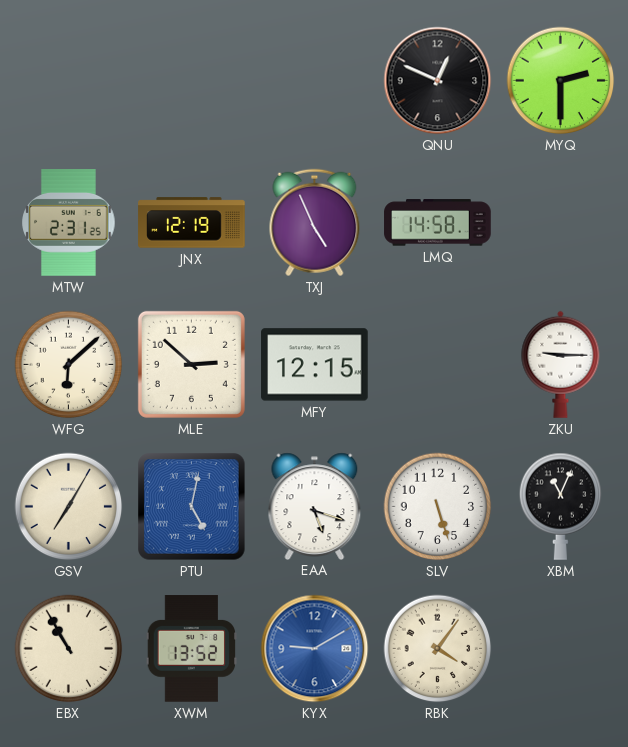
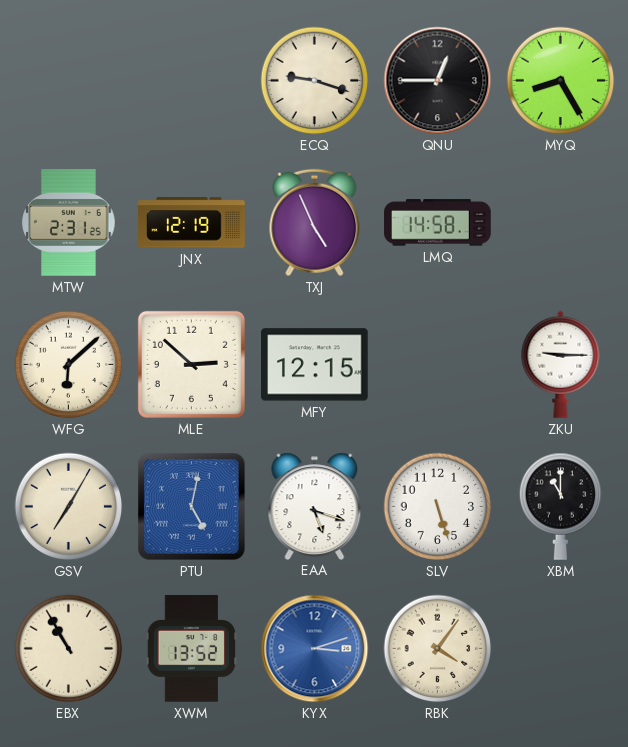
ECQ: none -> 9:18 (315, 81)
QNU: 12:49 -> 12:45 (438, 81)
MYQ: 2:30 -> 8:25 (561, 81)
XBM: 11:04 -> 11:00 (561, 506)
KYX: 9:10 -> 3:12 (315, 649)
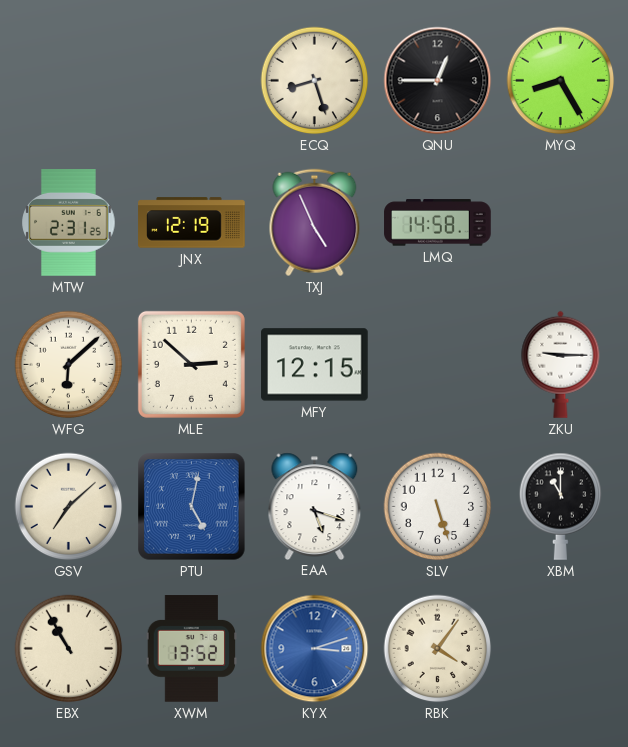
ECQ: 9:18 -> 8:27 (315, 81)
GSV: 7:05 -> 7:08 (69, 507)
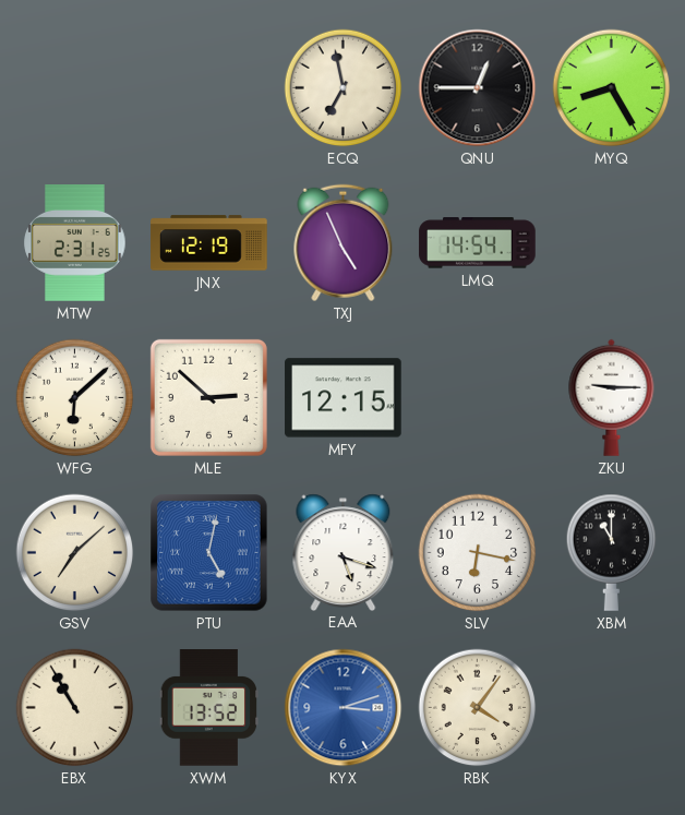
ECQ: 8:27 -> 6:58 (344, 88)
LMQ: 14:58 -> 14:54 (478, 243)
SLV: 5:27 -> 6:17 (478, 553)
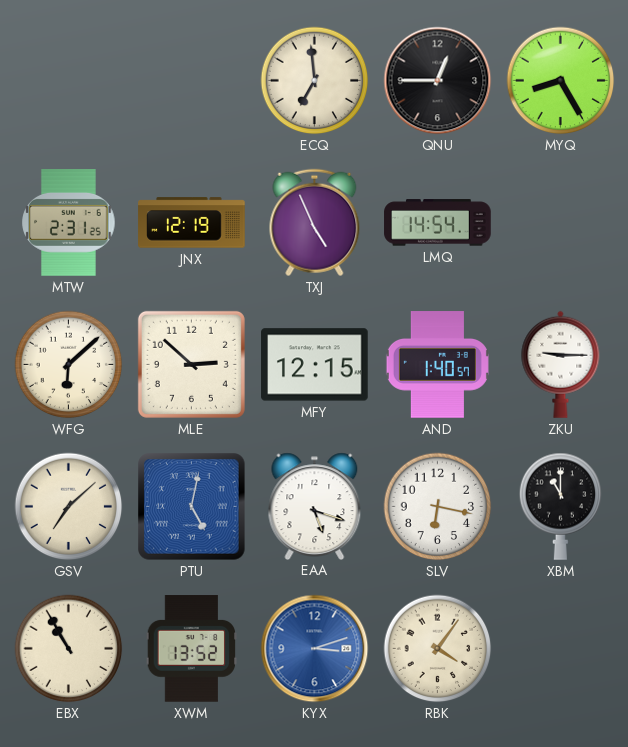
ECQ: 6:58 -> 6:59 (315, 81)
AND: none -> 1:40 (437, 365)
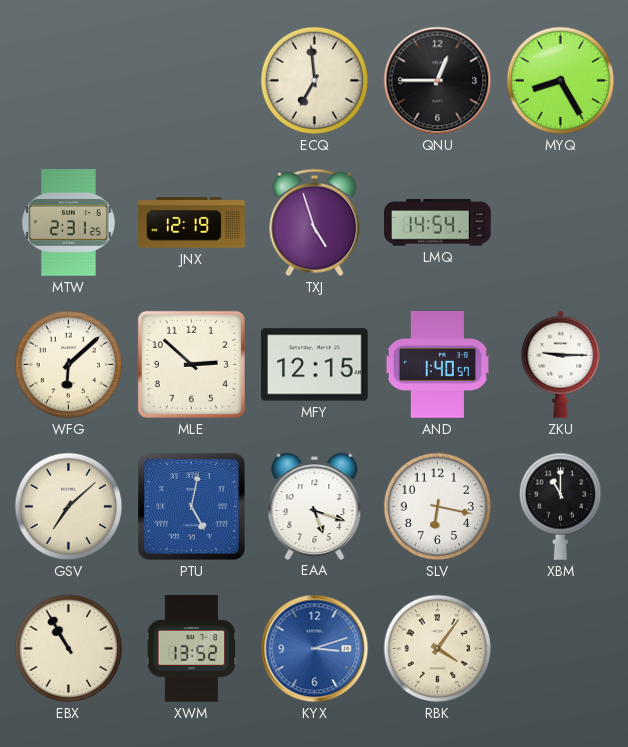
TXJ: 4:56 -> 4:57 (315, 223)
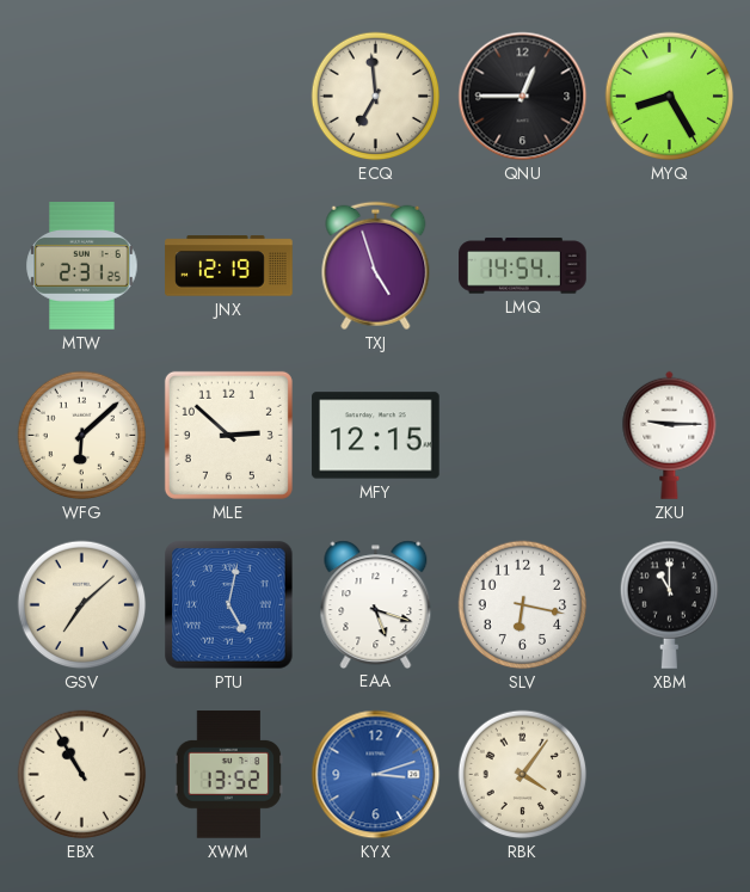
AND: 1:40 -> none (437, 365)
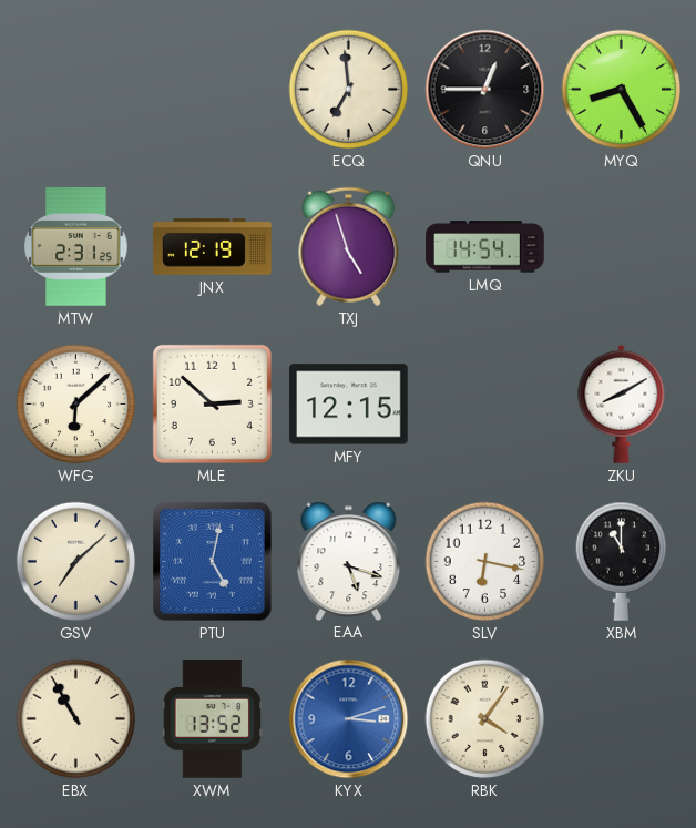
ZKU: 9:15 -> 8:10 (622, 403)
